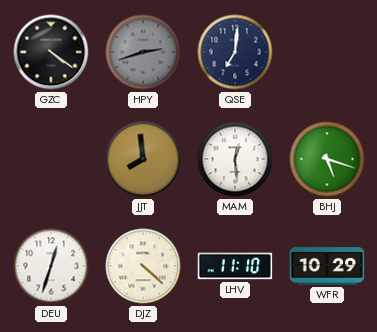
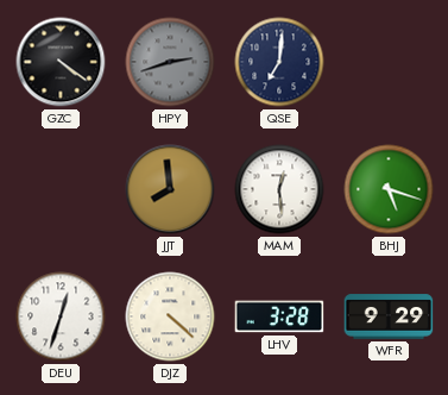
LHV: 11:10 -> 3:28 (279, 316)
WFR: 10:29 -> 9:29 (389, 316)
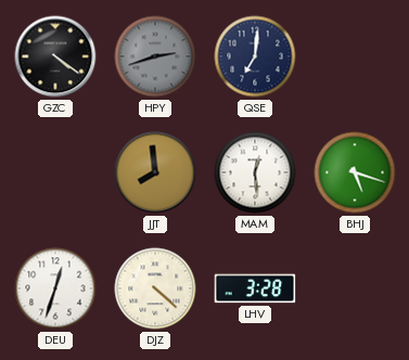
WFR: 9:29 -> none (389, 316)
